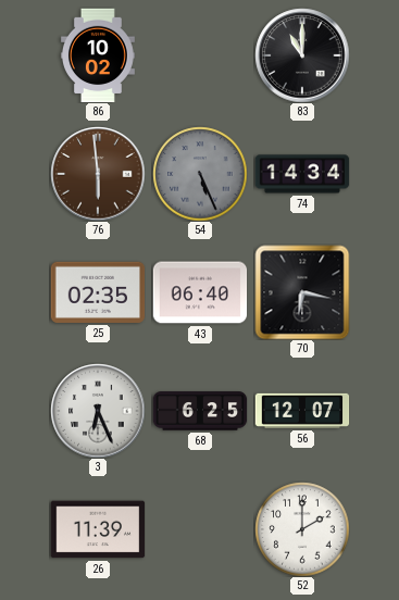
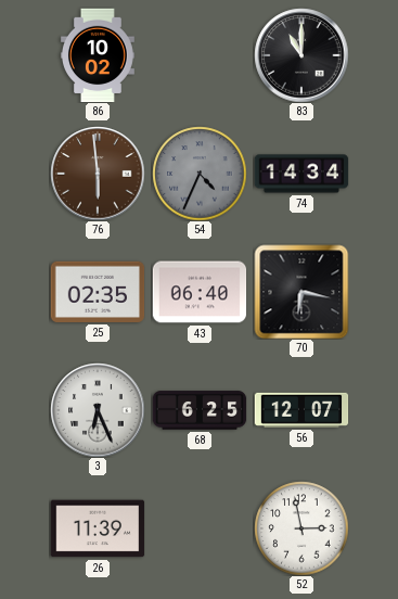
54: 5:26 -> 4:34 (200, 174)
52: 2:00 -> 2:58 (301, 528)
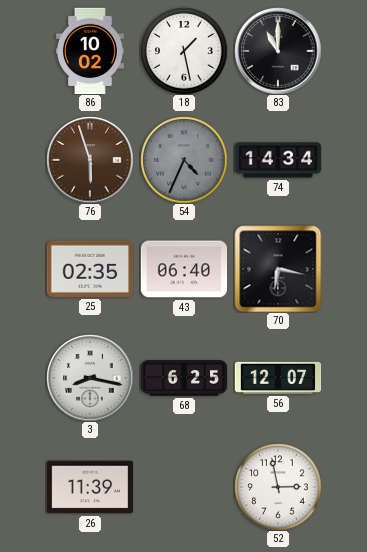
18: none -> 1:28 (184, 51)
76: 5:59 -> 5:57 (90, 160)
3: 6:26 -> 8:17 (90, 378)
